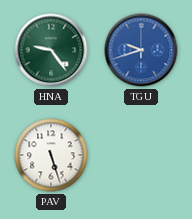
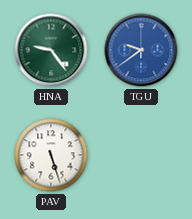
TGU: 9:42 -> 9:39 (141, 50)
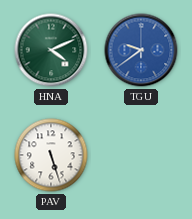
HNA: 9:24 -> 4:11 (51, 50)
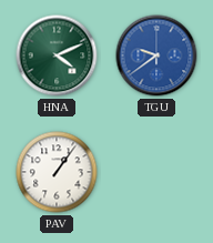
PAV: 5:27 -> 1:06 (57, 172)
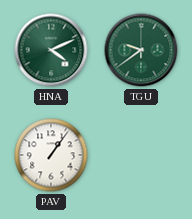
TGU dial: blue -> green (141, 50)
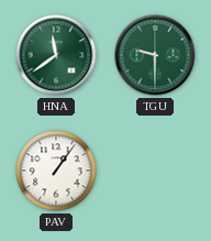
HNA: 4:11 -> 11:39 (56, 55)
TGU: 9:39 -> 9:30 (155, 55)
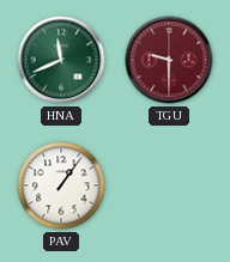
HNA: 11:39 -> 11:41 (61, 60)
TGU dial: green -> burgundy (169, 60)
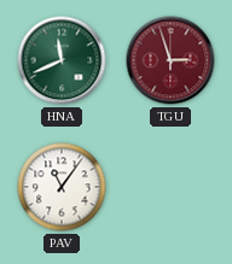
TGU: 9:30 -> 2:57 (170, 60)
PAV: 1:06 -> 11:06 (62, 187)
